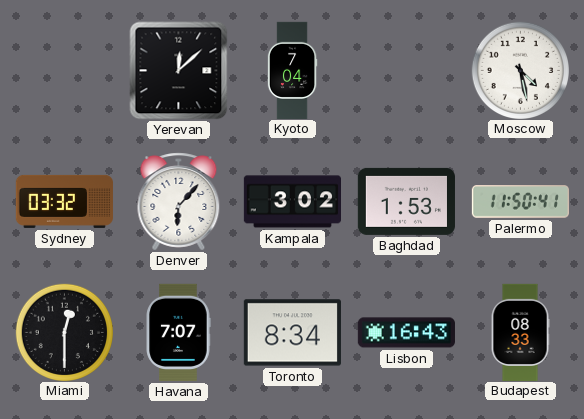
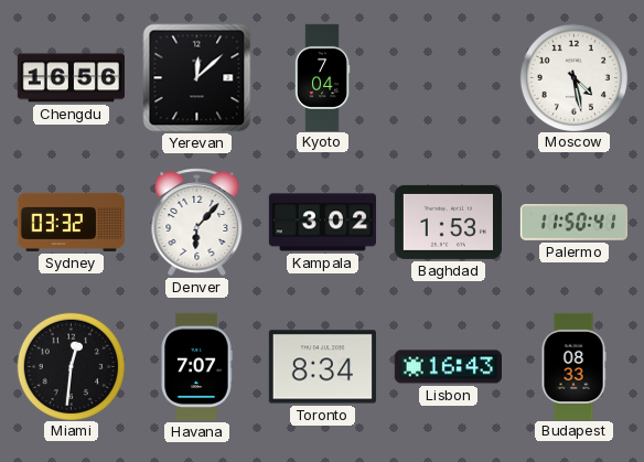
Chengdu: none -> 16:56 (71, 78)
Miami: 12:30 -> 12:31 (71, 366)
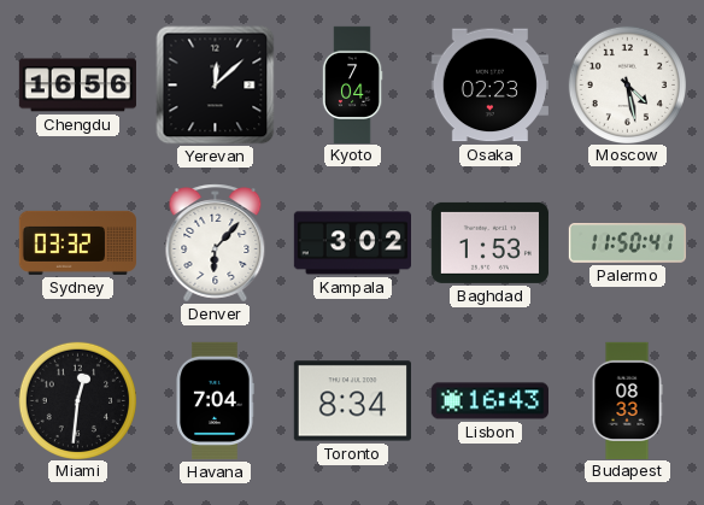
Osaka: none -> 02:23 (489, 86)
Havana: 7:07 -> 7:04 (215, 400)
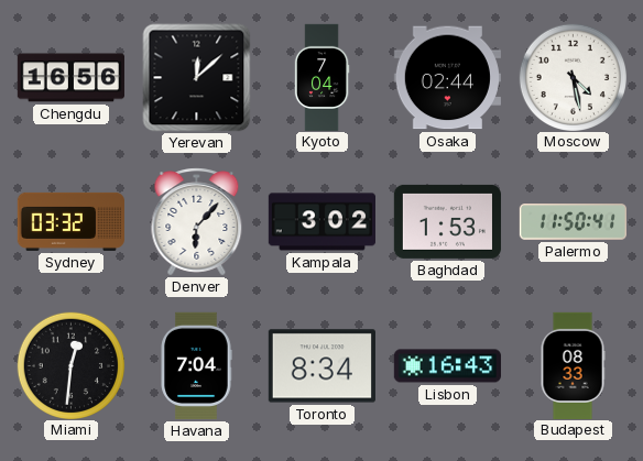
Osaka: 02:23 -> 02:44 (447, 78)
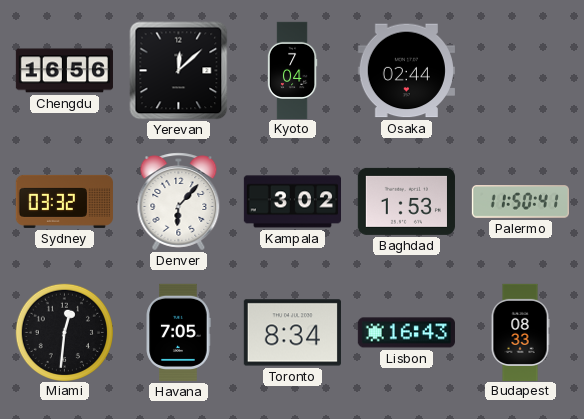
Moscow: 4:28 -> none (573, 77)
Havana: 7:04 -> 7:05 (178, 332)
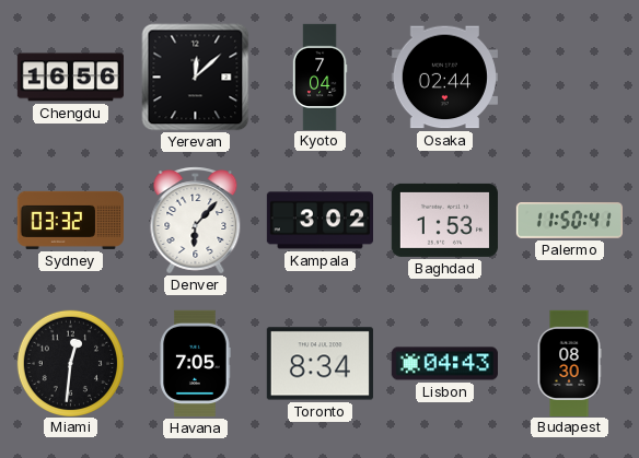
Lisbon: 16:43 -> 04:43 (444, 364)
Budapest: 08:33 -> 08:30 (569, 363)
